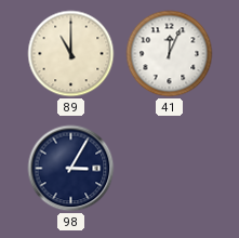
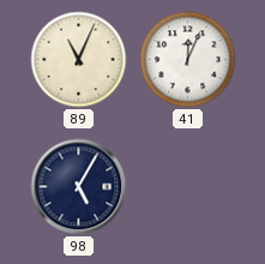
89: 11:00 -> 11:04 (79, 60)
98: 3:05 -> 5:05 (79, 187)
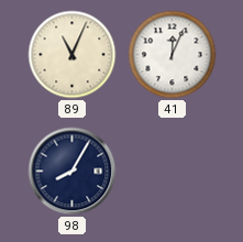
98: 5:05 -> 8:05 (73, 172)
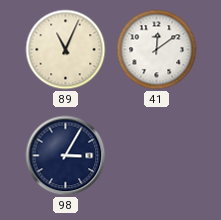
41: 12:04 -> 12:09 (157, 50)
98: 8:05 -> 3:05 (66, 156)
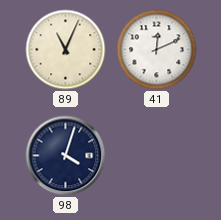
41: 12:09 -> 12:11 (157, 50)
98: 3:05 -> 4:03 (66, 156)
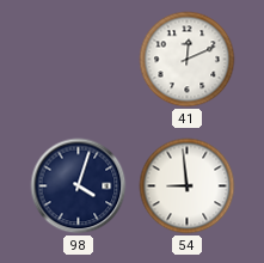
89: 11:04 -> none (66, 50)
54: none -> 8:59 (188, 186)
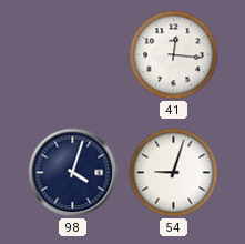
41: 12:11 -> 12:16 (174, 55)
54: 8:59 -> 9:03 (174, 173)
